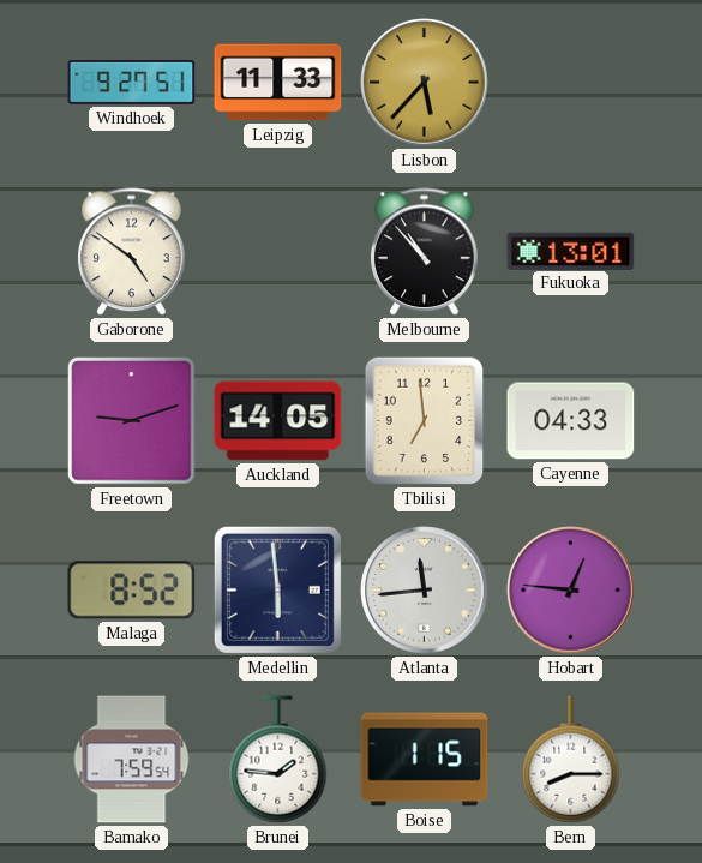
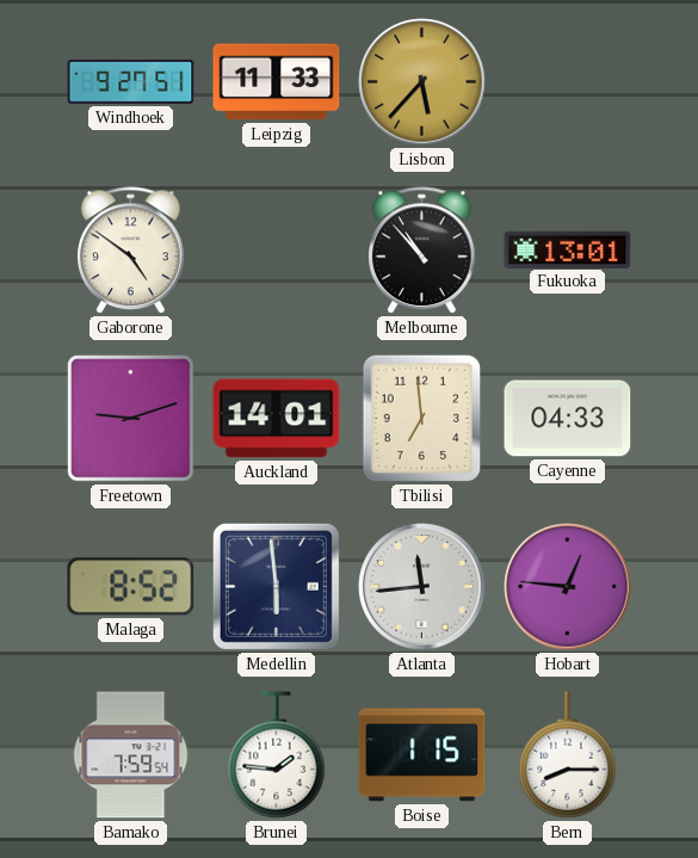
Auckland: 14:05 -> 14:01 (277, 419)
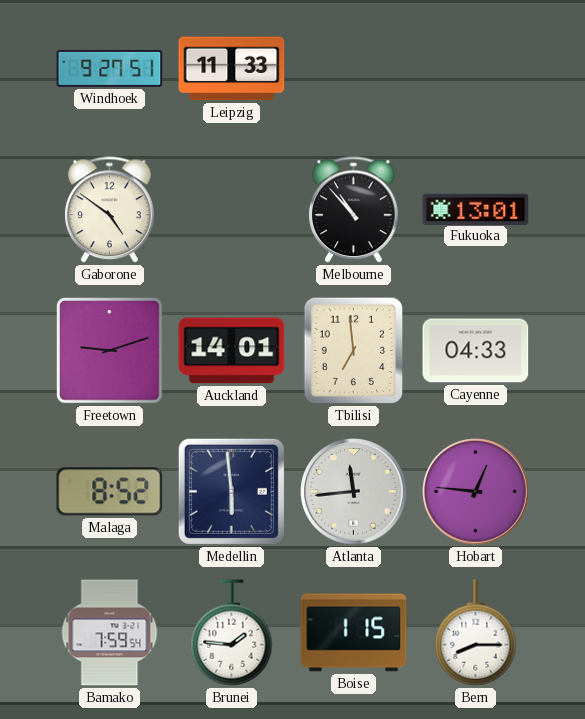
Lisbon: 5:37 -> none (422, 82)
